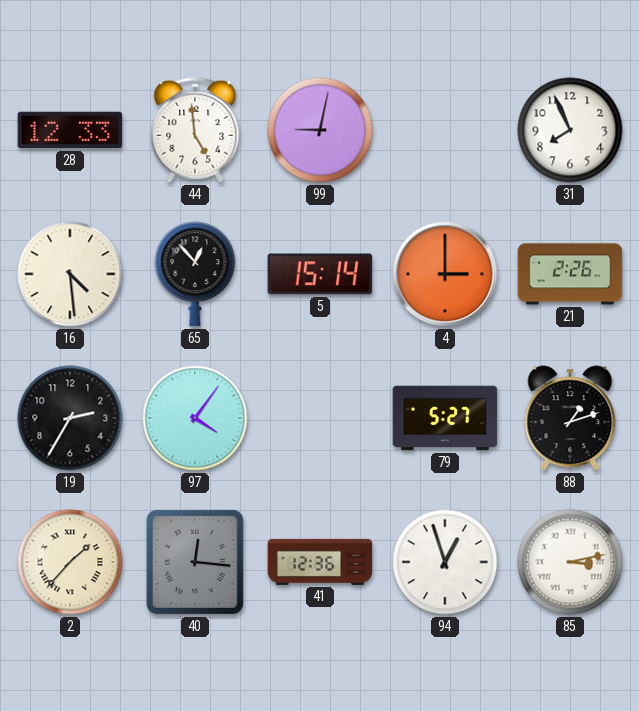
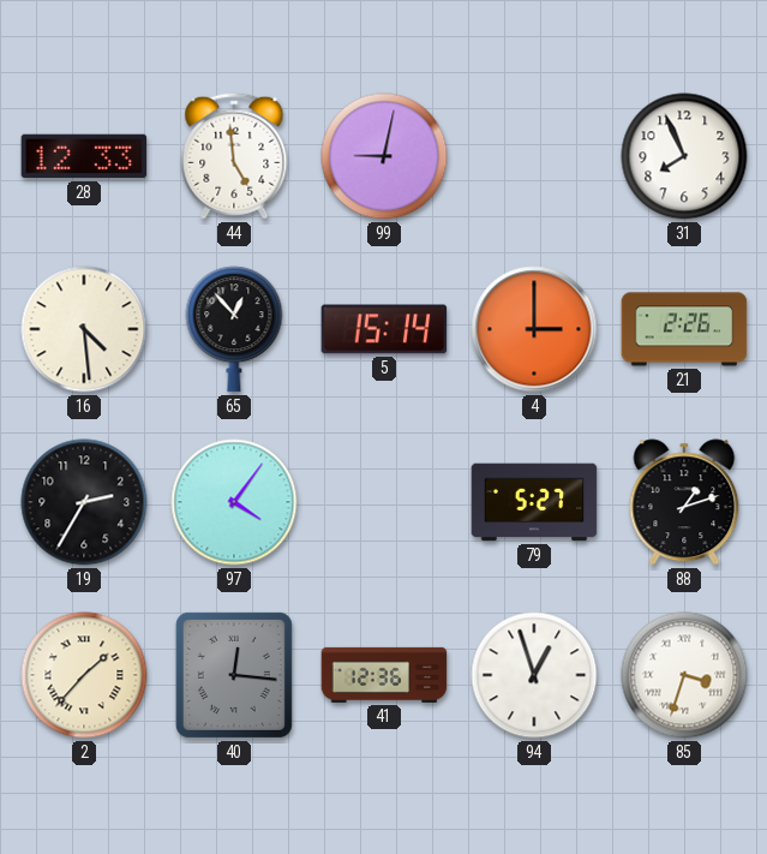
85: 3:13 -> 3:33 (684, 675)
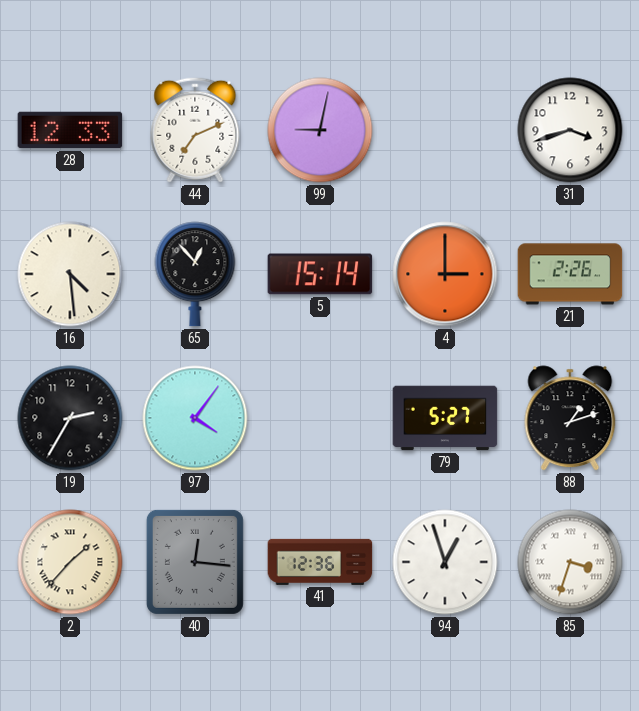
44: 4:59 -> 7:11 (195, 130)
31: 7:56 -> 3:42 (570, 130)
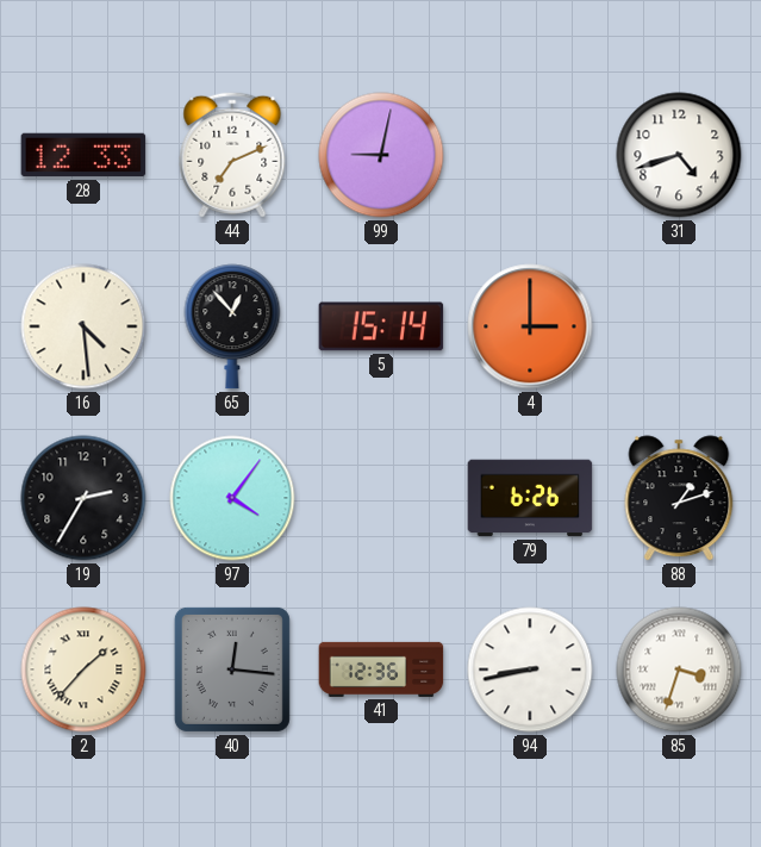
31: 3:42 -> 4:42 (679, 155)
21: 2:26 -> none (570, 274)
79: 5:27 -> 6:26 (530, 498)
94: 12:57 -> 8:43 (530, 669)
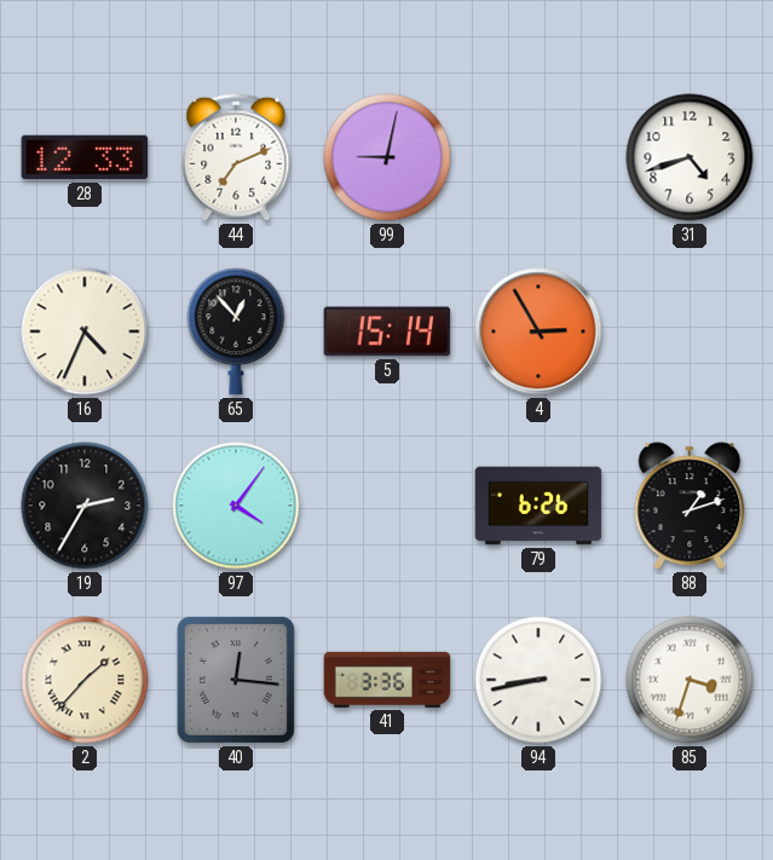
16: 4:29 -> 4:34 (85, 331)
4: 3:00 -> 2:55 (538, 331)
41: 12:36 -> 3:36 (387, 680)
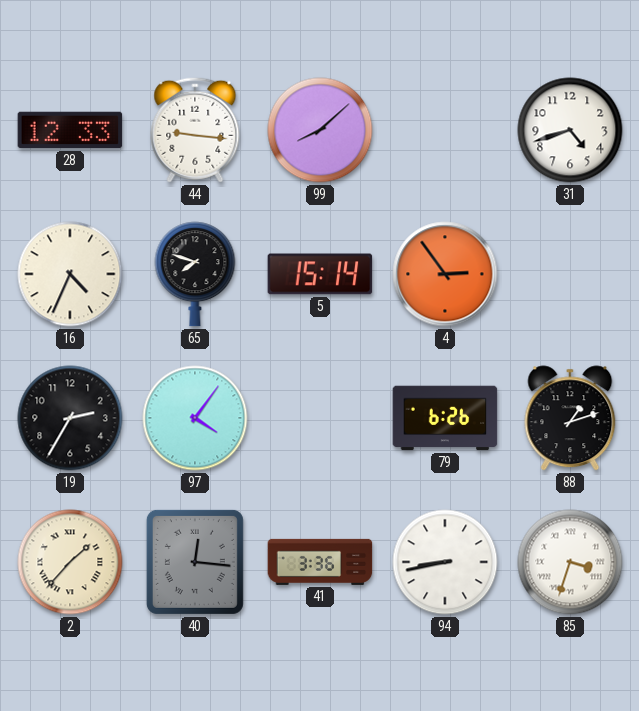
44: 7:11 -> 9:16 (195, 130)
99: 9:02 -> 8:08 (320, 130)
65: 12:53 -> 7:48 (195, 274)
4: 2:55 -> 2:54 (445, 274)
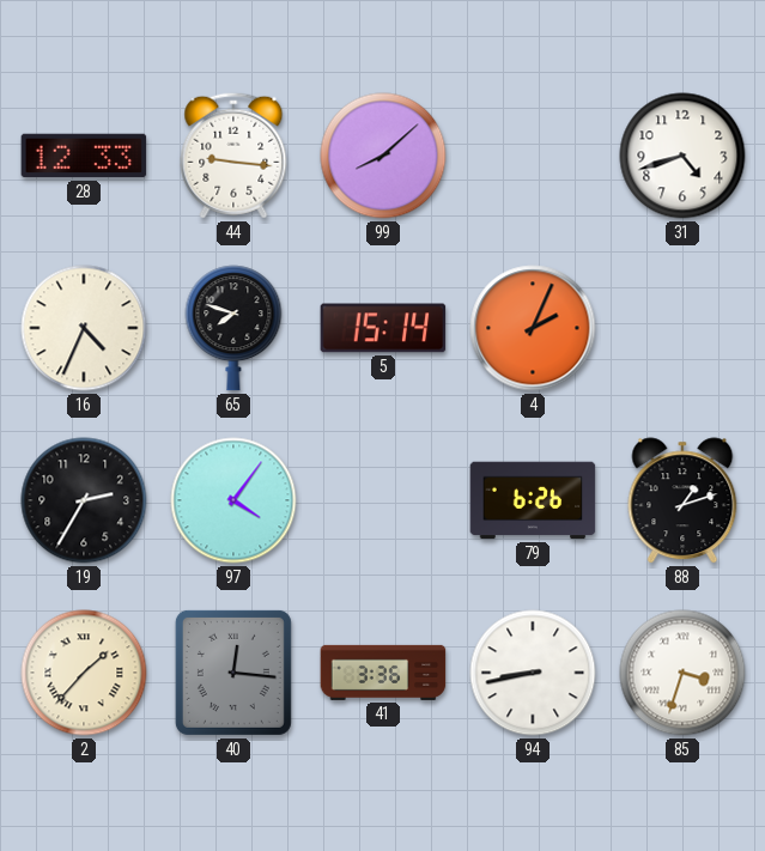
4: 2:54 -> 2:04 (533, 328)
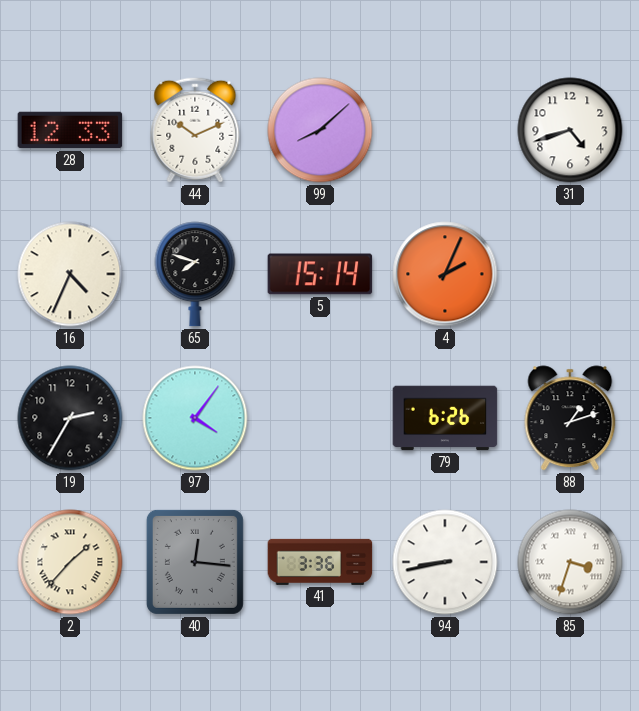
44: 9:16 -> 10:11 (195, 130)
